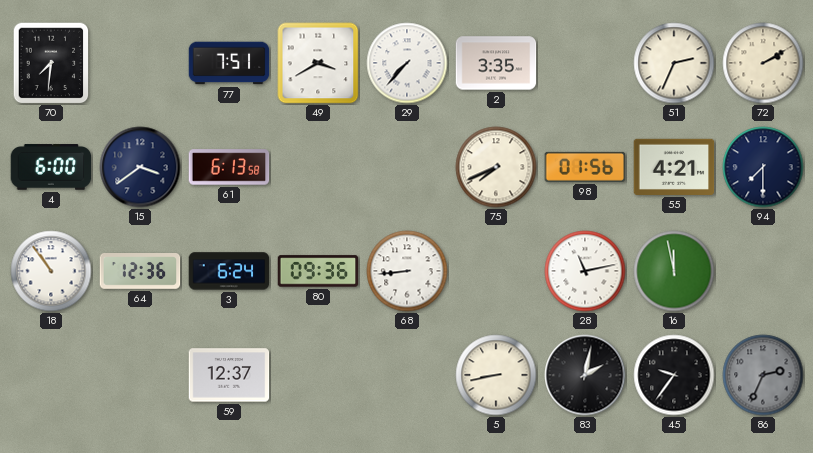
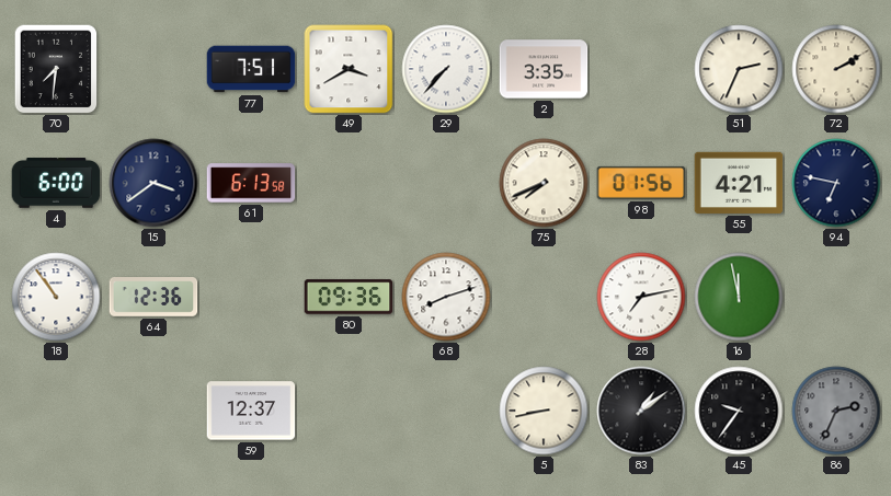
94: 7:30 -> 6:47 (836, 183)
3: 6:24 -> none (229, 271)
68: 8:44 -> 8:12 (446, 297)
28: 11:13 -> 7:13 (641, 297)
83: 2:02 -> 1:09 (641, 411)
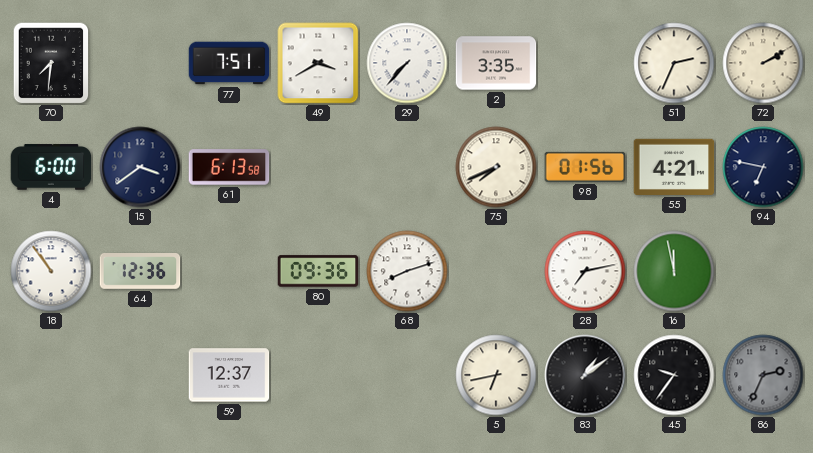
5: 8:43 -> 6:43 (496, 375)
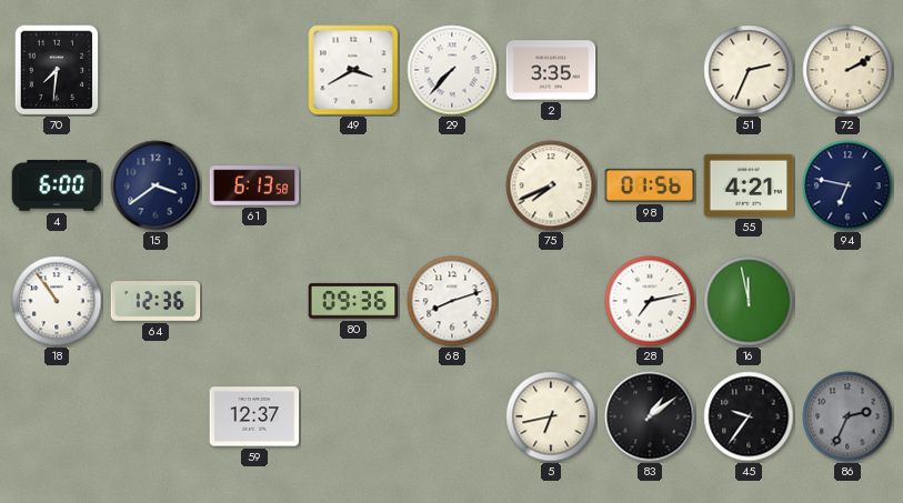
77: 7:51 -> none (229, 63)
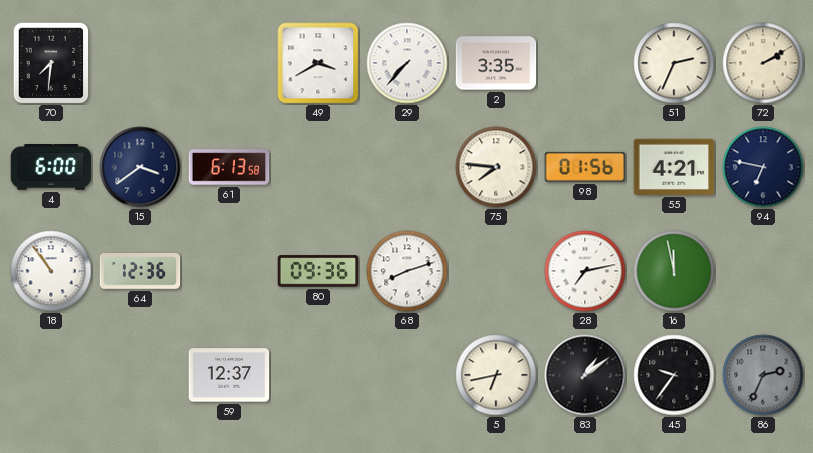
75: 7:41 -> 7:46 (496, 167)
